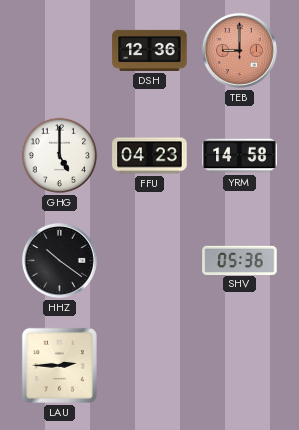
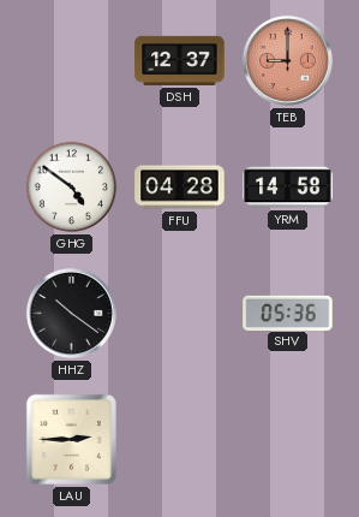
DSH: 12:36 -> 12:37 (180, 60)
GHG: 5:00 -> 4:51 (72, 188)
FFU: 04:23 -> 04:28 (180, 188)
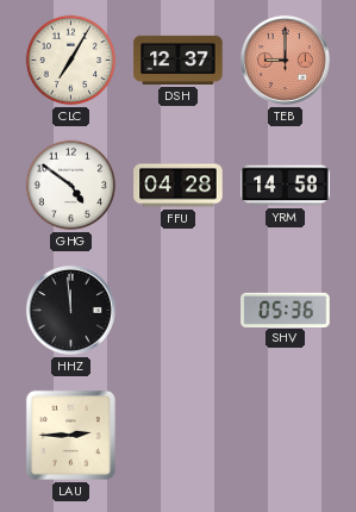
CLC: none -> 7:05 (71, 61)
HHZ: 10:21 -> 11:59 (70, 310)
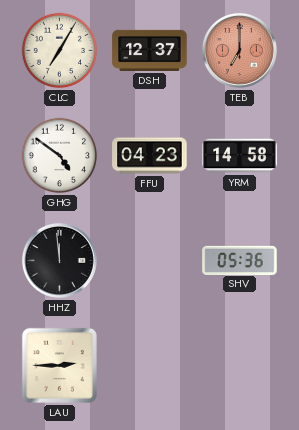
TEB: 9:00 -> 7:00 (239, 50)
FFU: 04:28 -> 04:23 (150, 156)
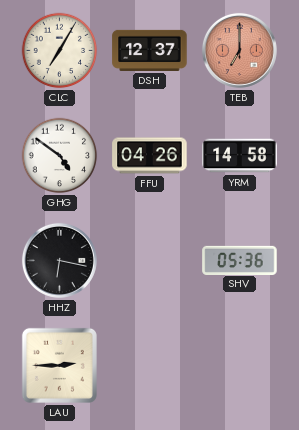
FFU: 04:23 -> 04:26 (150, 156)
HHZ: 11:59 -> 6:17 (59, 260)
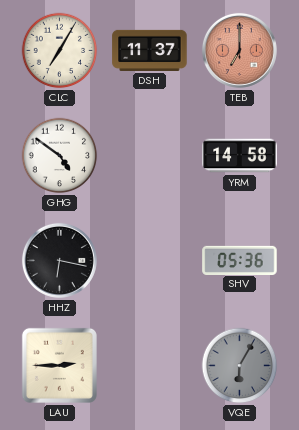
DSH: 12:37 -> 11:37 (150, 50)
FFU: 04:26 -> none (150, 156)
VQE: none -> 6:05 (240, 366)
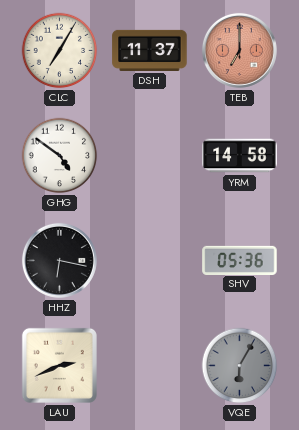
LAU: 2:45 -> 2:41 (59, 365)
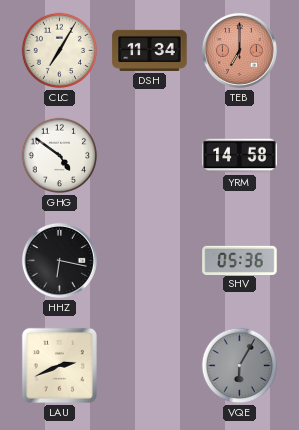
DSH: 11:37 -> 11:34 (150, 50)
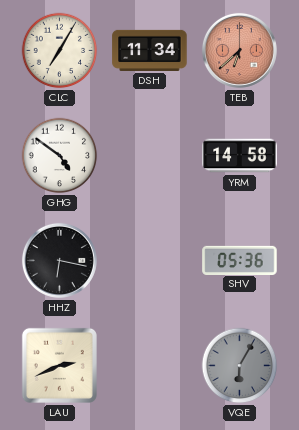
TEB: 7:00 -> 6:38 (239, 50)
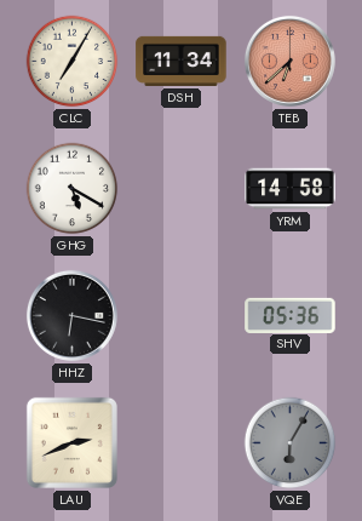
GHG: 4:51 -> 5:20 (73, 189)
